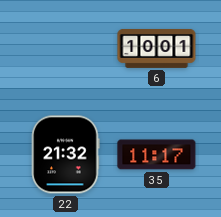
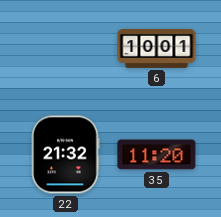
35: 11:17 -> 11:20 (157, 155)
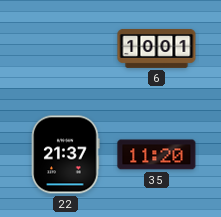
22: 21:32 -> 21:37 (65, 155)
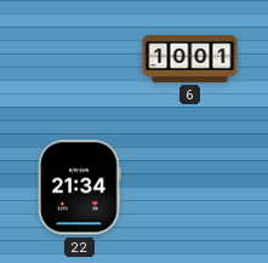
22: 21:37 -> 21:34 (79, 188)
35: 11:20 -> none (157, 155)
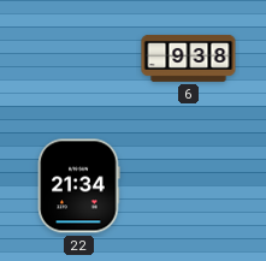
6: 10:01 -> 9:38 (189, 58)
